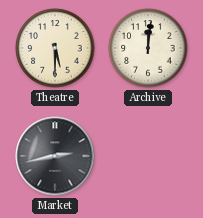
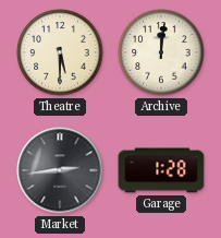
Market: 2:43 -> 2:44 (60, 170)
Garage: none -> 1:28 (161, 170)
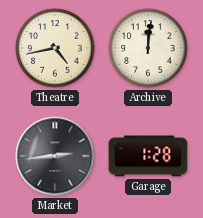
Theatre: 5:30 -> 4:43 (55, 48)
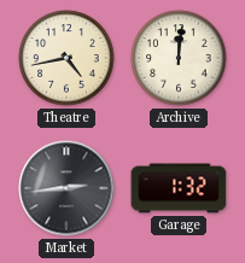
Garage: 1:28 -> 1:32 (179, 188)
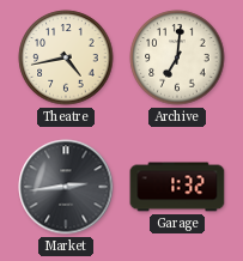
Archive: 12:01 -> 7:01 (177, 57)
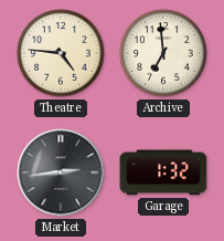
Theatre: 4:43 -> 4:46 (61, 53)
Archive: 7:01 -> 6:59 (163, 53)
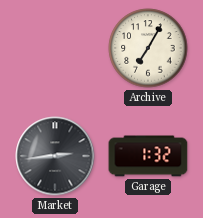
Theatre: 4:46 -> none (61, 53)
Archive: 6:59 -> 7:05 (148, 48)
